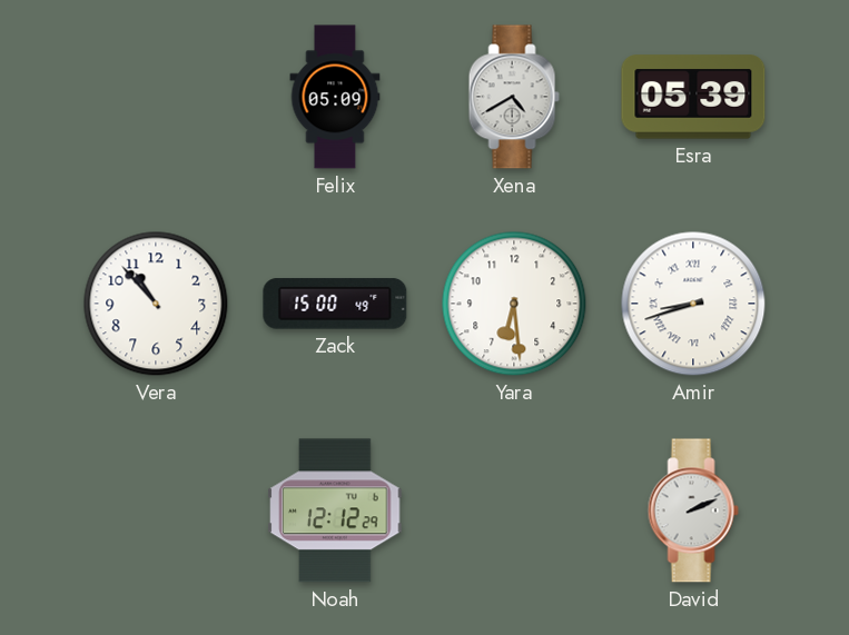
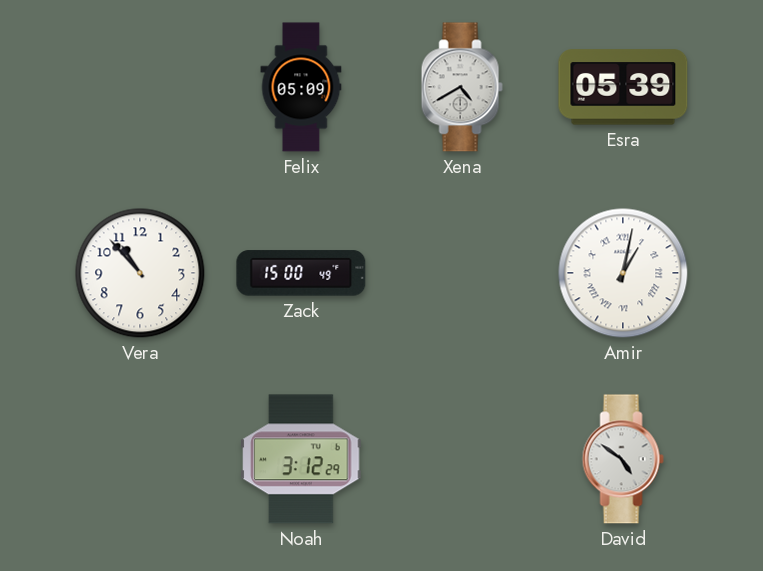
Yara: 6:29 -> none (514, 304)
Amir: 8:42 -> 1:02 (623, 273)
Noah: 12:12 -> 3:12 (301, 459)
David: 2:11 -> 4:51 (623, 459)
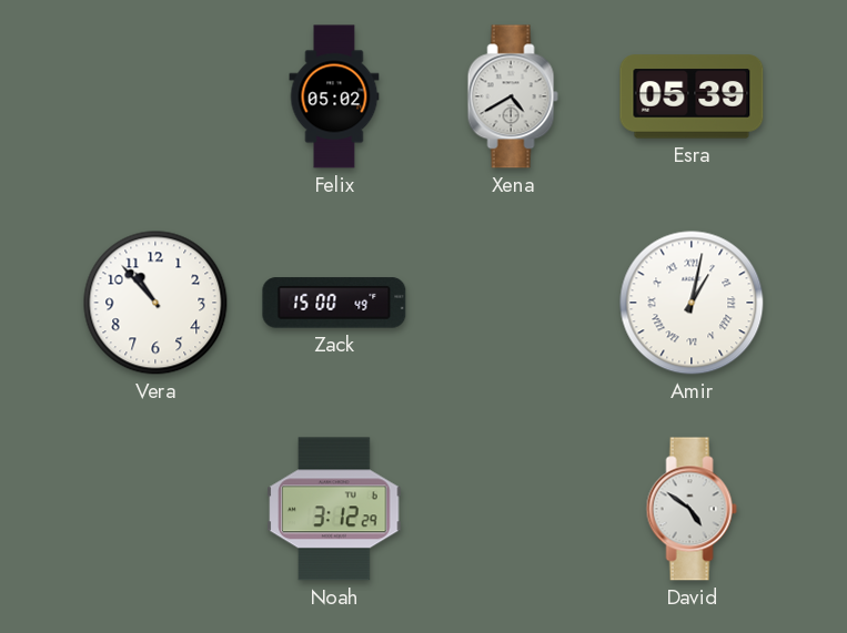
Felix: 05:09 -> 05:02 (334, 96)
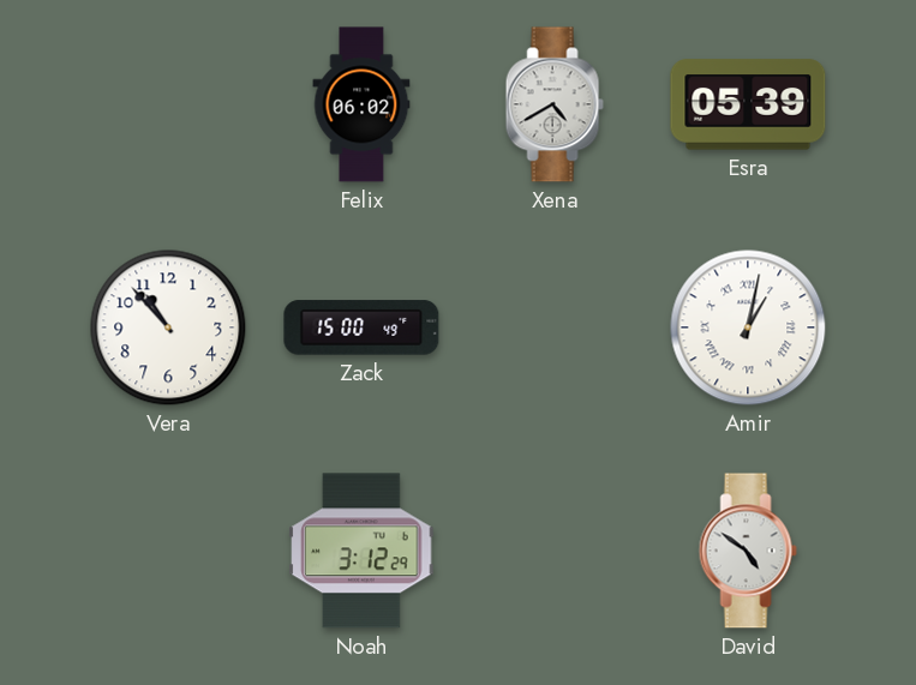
Felix: 05:02 -> 06:02 (361, 104)
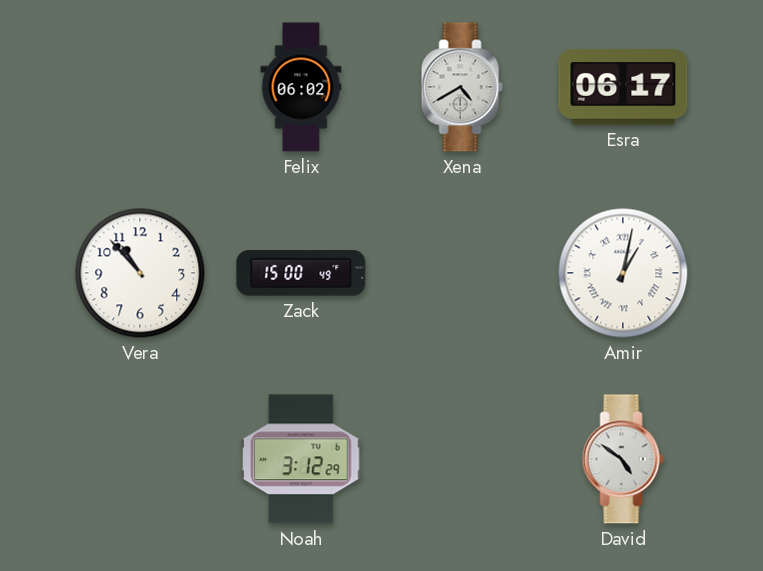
Esra: 05:39 -> 06:17 (623, 87)
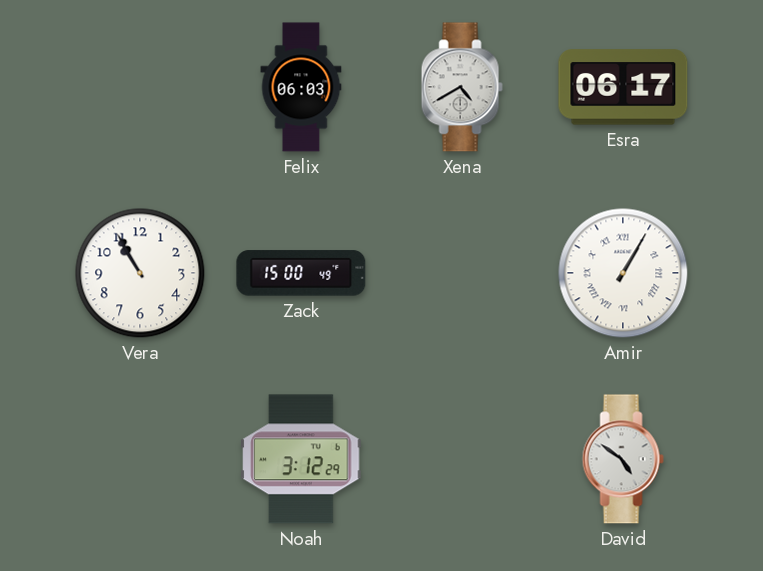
Felix: 06:02 -> 06:03 (301, 87)
Vera: 10:53 -> 10:55 (140, 273)
Amir: 1:02 -> 1:05 (623, 273)
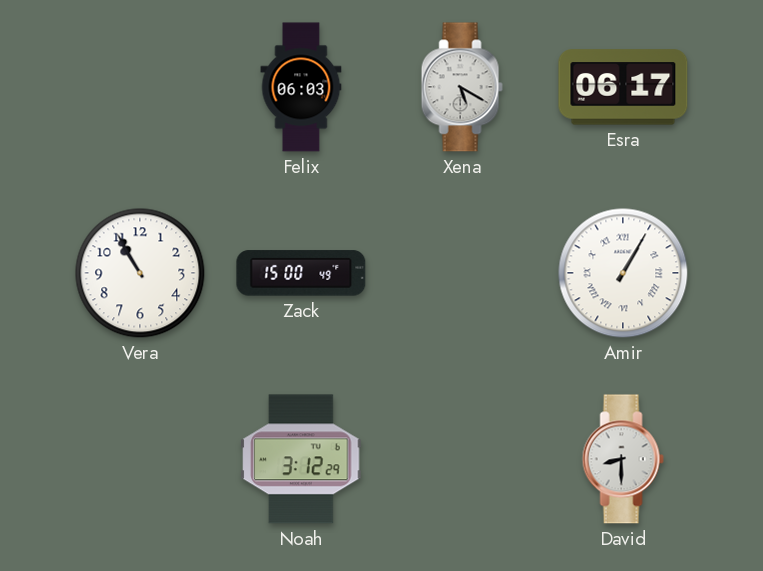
Xena: 4:40 -> 5:20 (462, 87)
David: 4:51 -> 8:30 (623, 459)
